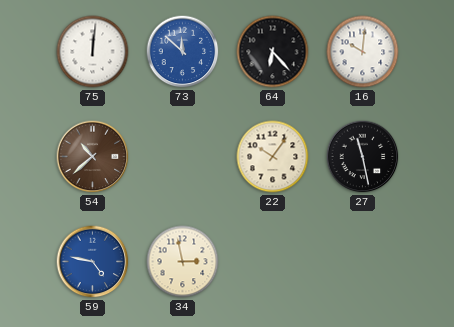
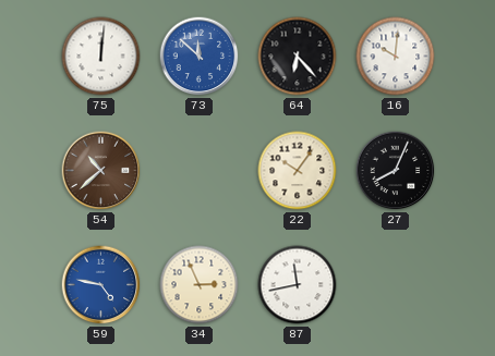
27: 11:28 -> 8:04 (396, 171)
34: 2:58 -> 2:56 (200, 285)
87: none -> 11:43 (298, 285)
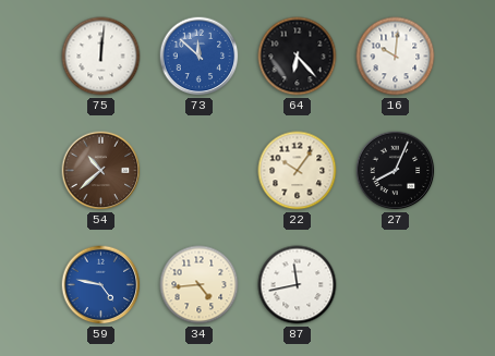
34: 2:56 -> 4:44 (200, 285)
